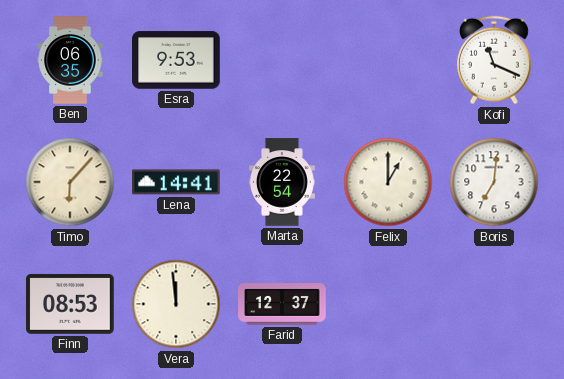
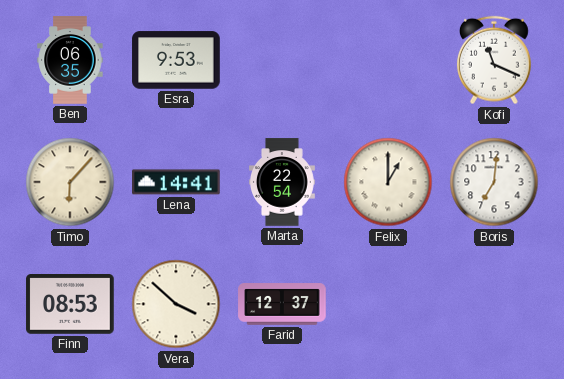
Vera: 11:59 -> 3:52 (176, 304)
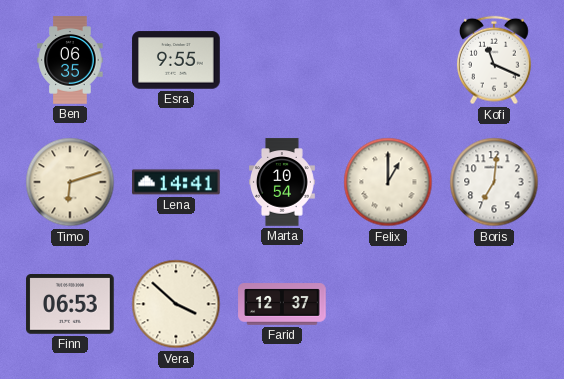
Esra: 9:53 -> 9:55 (176, 60)
Timo: 6:07 -> 6:12 (70, 182)
Marta: 22:54 -> 10:54 (283, 182)
Finn: 08:53 -> 06:53 (70, 304)
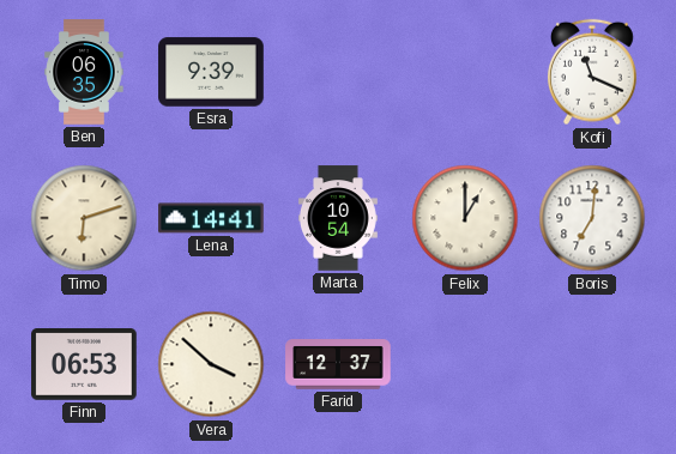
Esra: 9:55 -> 9:39 (211, 72)
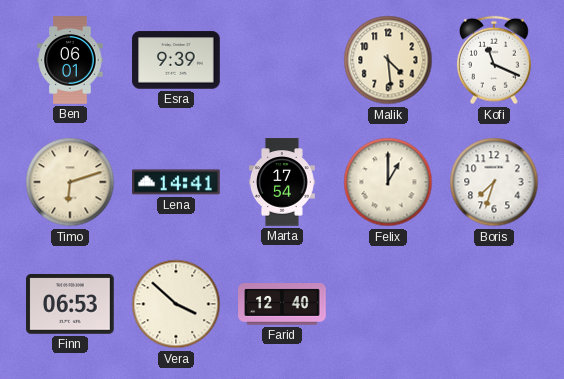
Ben: 06:35 -> 06:01 (70, 60)
Malik: none -> 4:29 (388, 60)
Marta: 10:54 -> 17:54 (283, 182)
Boris: 7:01 -> 7:33 (494, 182)
Farid: 12:37 -> 12:40 (282, 304)
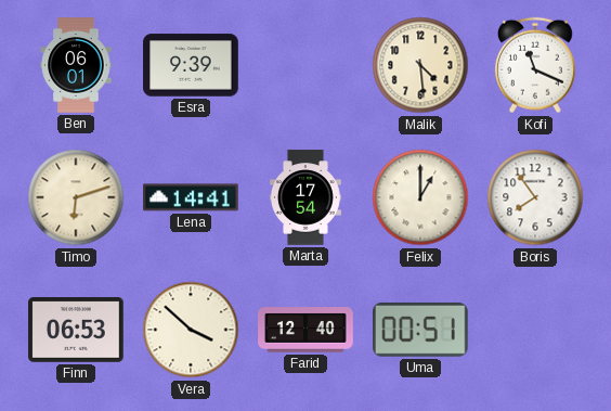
Boris: 7:33 -> 7:54 (535, 197)
Uma: none -> 00:51 (421, 330)
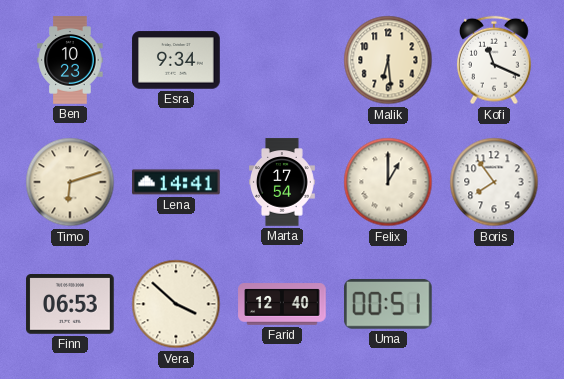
Ben: 06:01 -> 10:23 (70, 60)
Esra: 9:39 -> 9:34 (176, 60)
Malik: 4:29 -> 6:29 (388, 60)
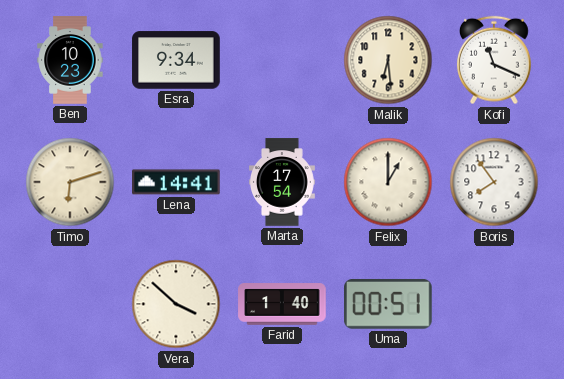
Finn: 06:53 -> none (70, 304)
Farid: 12:40 -> 1:40 (282, 304)
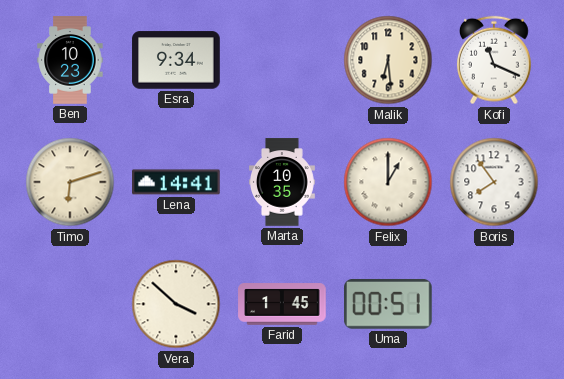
Marta: 17:54 -> 10:35 (283, 182)
Farid: 1:40 -> 1:45 (282, 304)
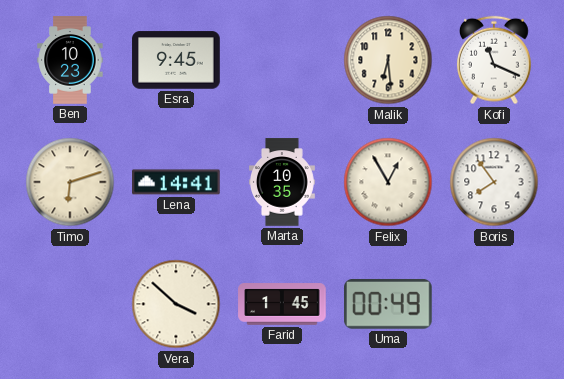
Esra: 9:34 -> 9:45 (176, 60)
Felix: 1:00 -> 12:55 (388, 182)
Uma: 00:51 -> 00:49 (389, 304)
